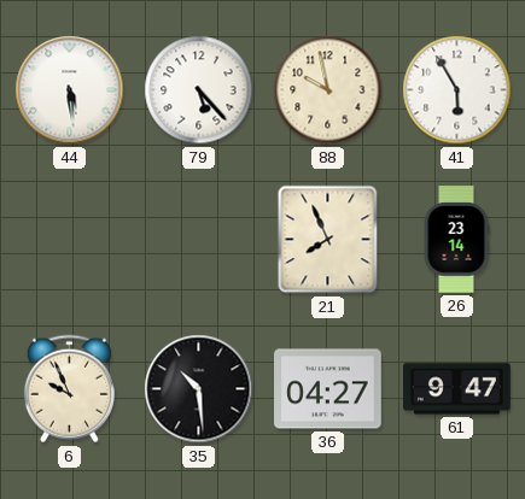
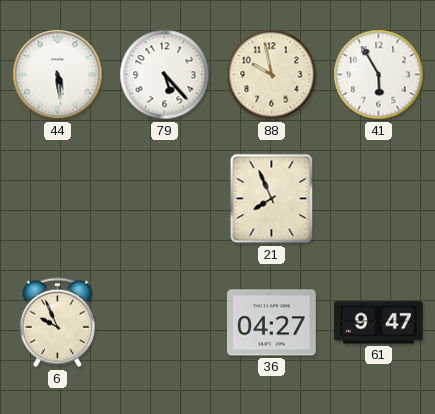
26: 23:14 -> none (456, 240)
35: 10:29 -> none (199, 389)
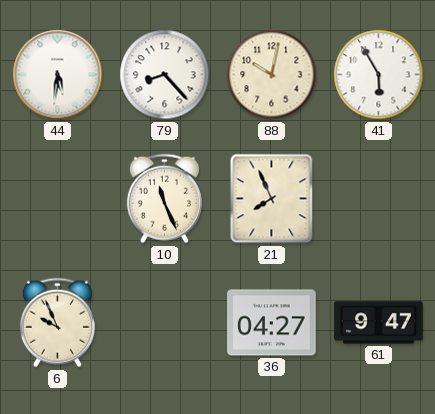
44: 5:29 -> 5:31 (58, 75)
79: 5:23 -> 8:23 (165, 75)
88: 9:58 -> 10:02 (272, 75)
10: none -> 11:26 (164, 199)
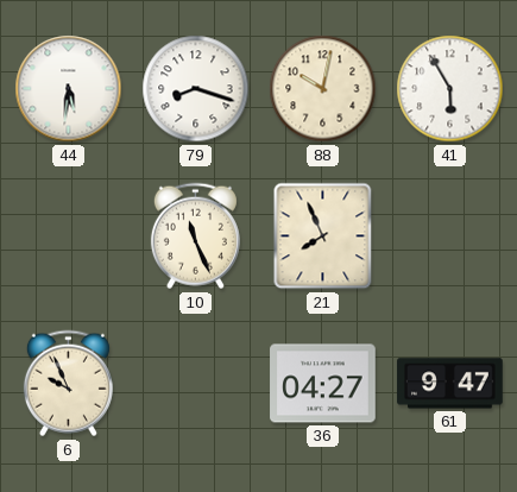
79: 8:23 -> 8:18 (196, 89)
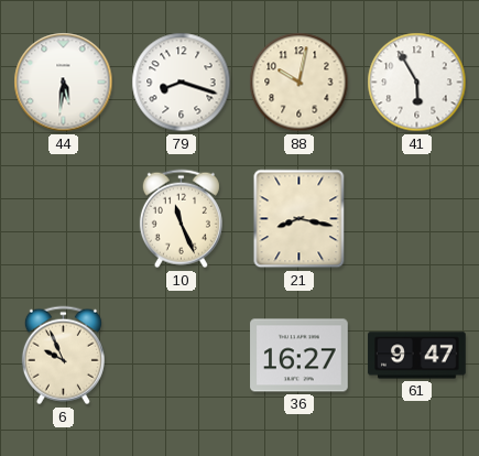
21: 7:56 -> 8:17 (300, 219)
36: 04:27 -> 16:27 (300, 356)
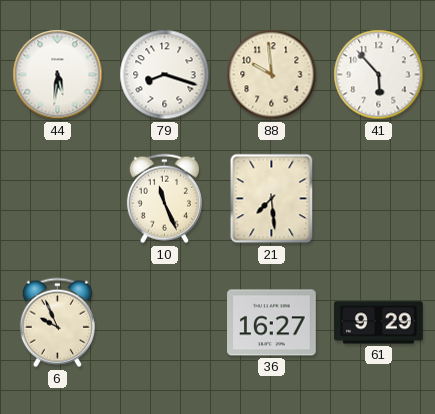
88: 10:02 -> 9:59 (272, 75)
41: 5:55 -> 5:53 (379, 75)
21: 8:17 -> 7:29 (272, 199)
61: 9:47 -> 9:29 (379, 323)
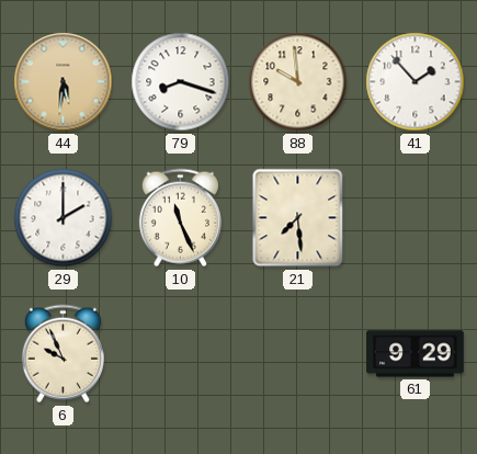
44 dial: white -> champagne (64, 82)
41: 5:53 -> 1:53 (416, 82)
29: none -> 2:00 (64, 218)
36: 16:27 -> none (272, 323)
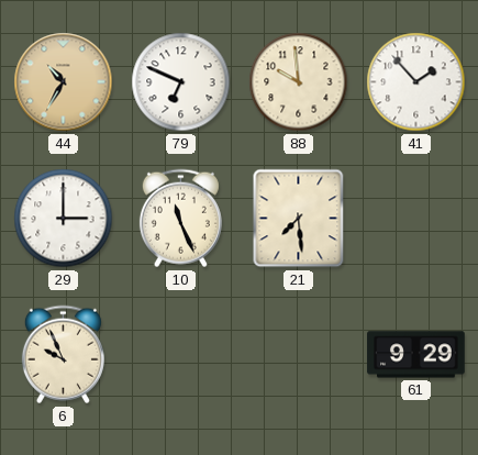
44: 5:31 -> 10:35 (64, 82)
79: 8:18 -> 6:49 (181, 82)
29: 2:00 -> 3:00 (64, 219)
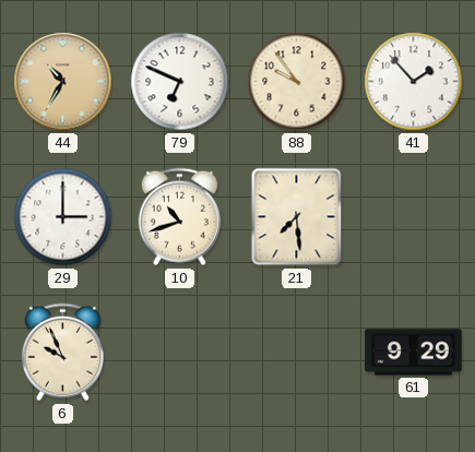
88: 9:59 -> 9:54 (297, 82)
10: 11:26 -> 10:42 (179, 217)
